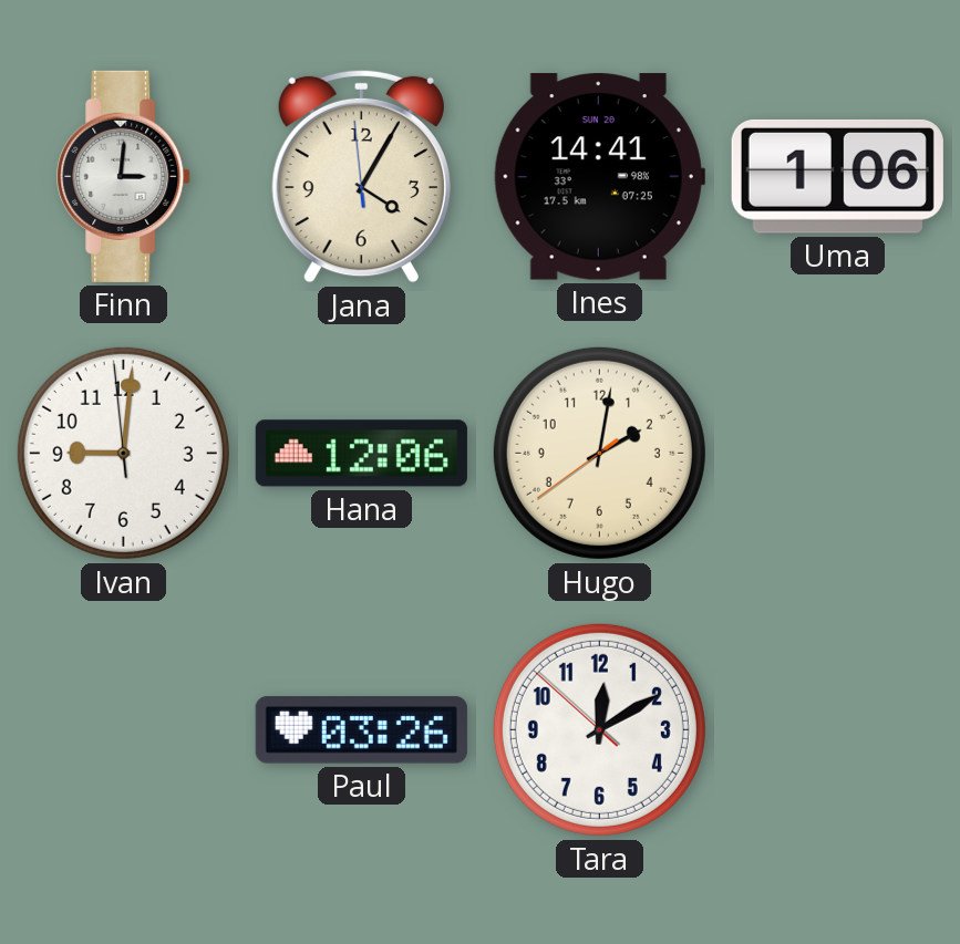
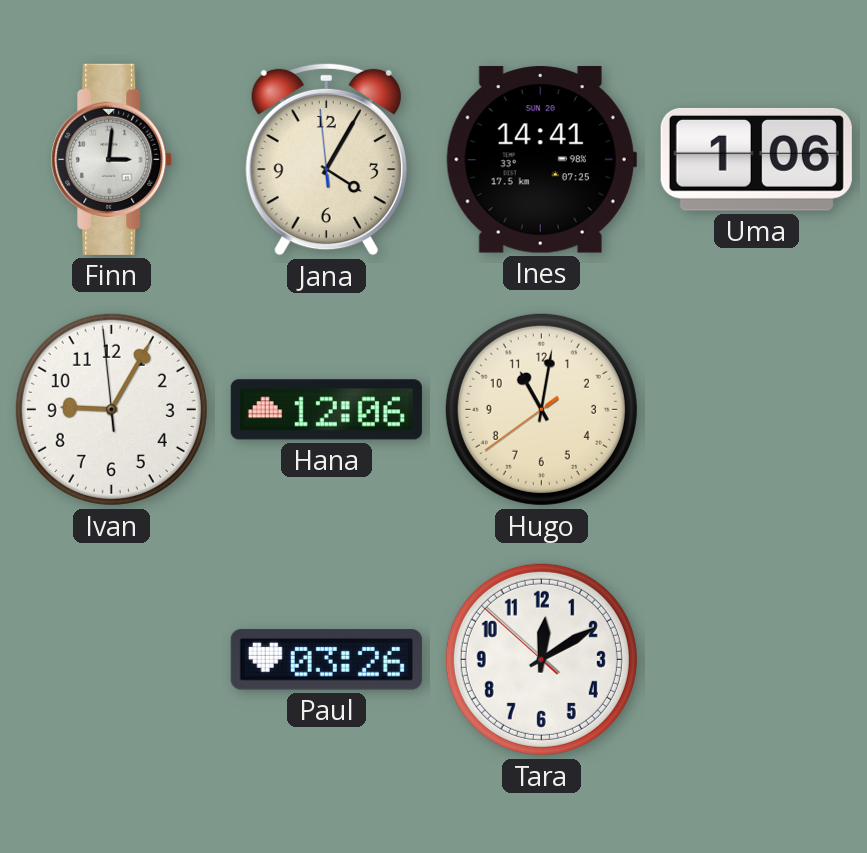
Ivan: 9:00 -> 9:04 (111, 409)
Hugo: 2:01 -> 11:01 (541, 409)
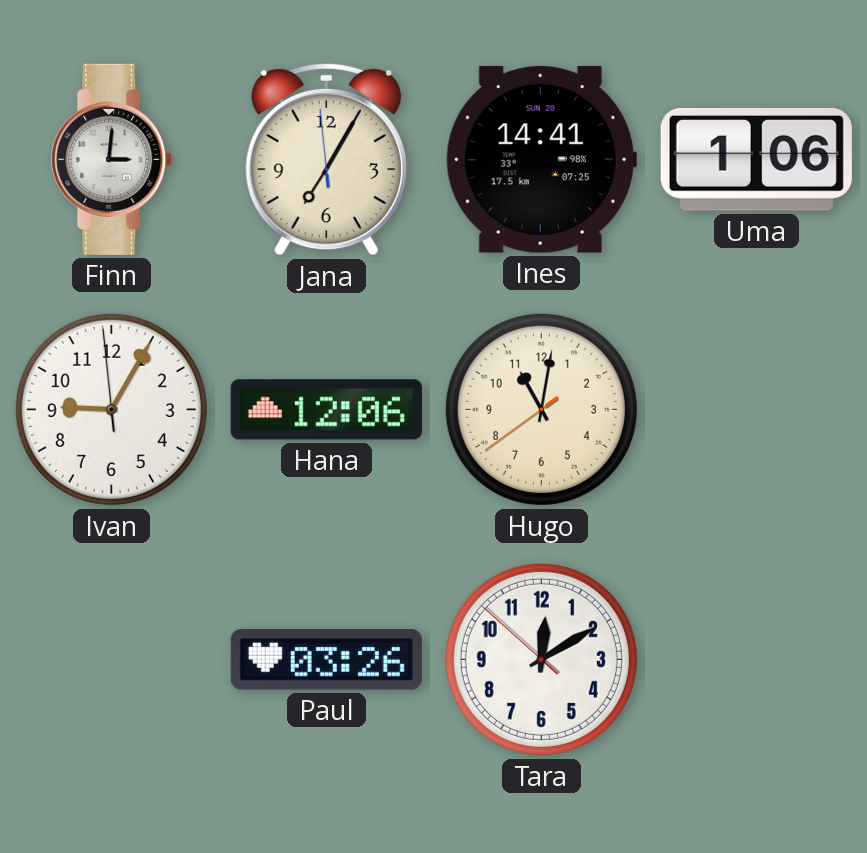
Jana: 4:04 -> 7:04 (326, 159)
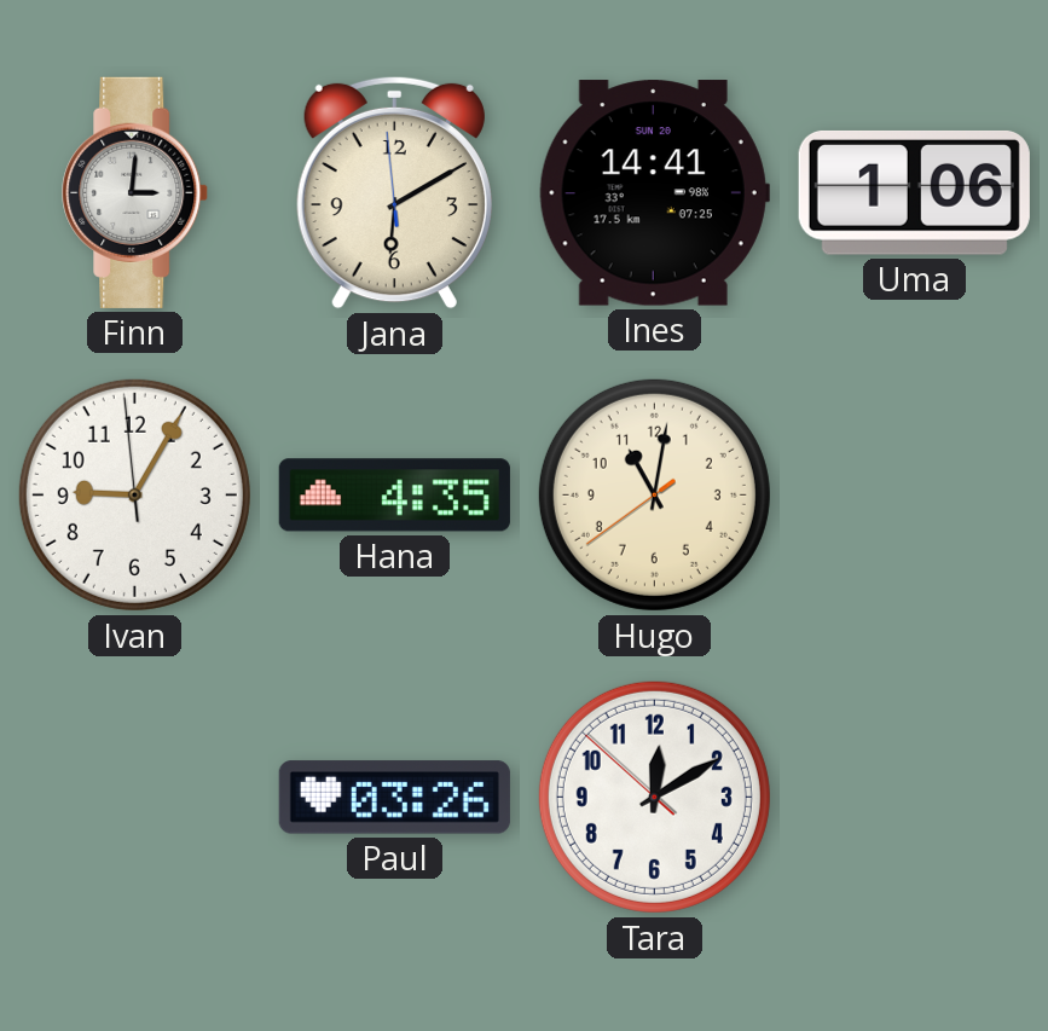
Jana: 7:04 -> 6:09 (394, 192)
Hana: 12:06 -> 4:35 (394, 496)
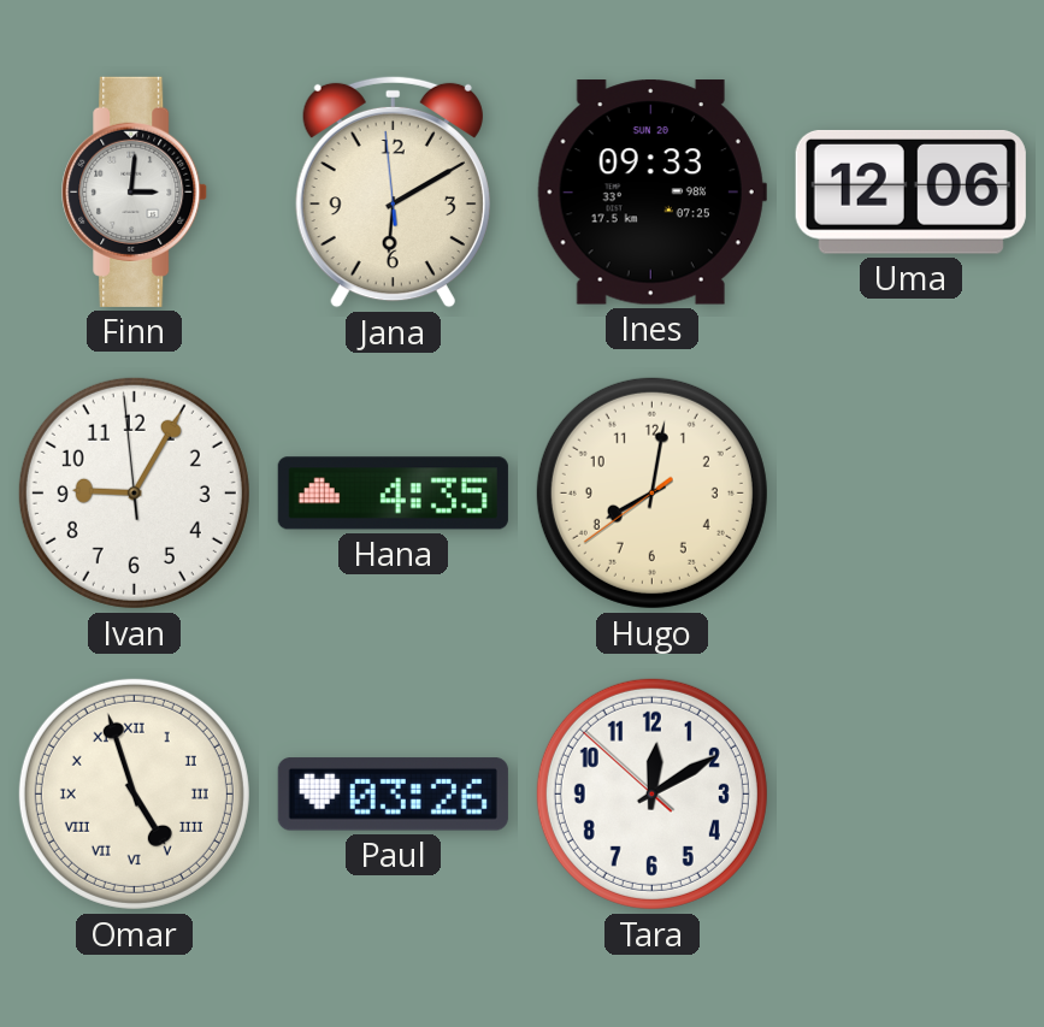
Ines: 14:41 -> 09:33 (651, 193)
Uma: 1:06 -> 12:06 (910, 191)
Hugo: 11:01 -> 8:01 (651, 492)
Omar: none -> 4:57 (134, 793)
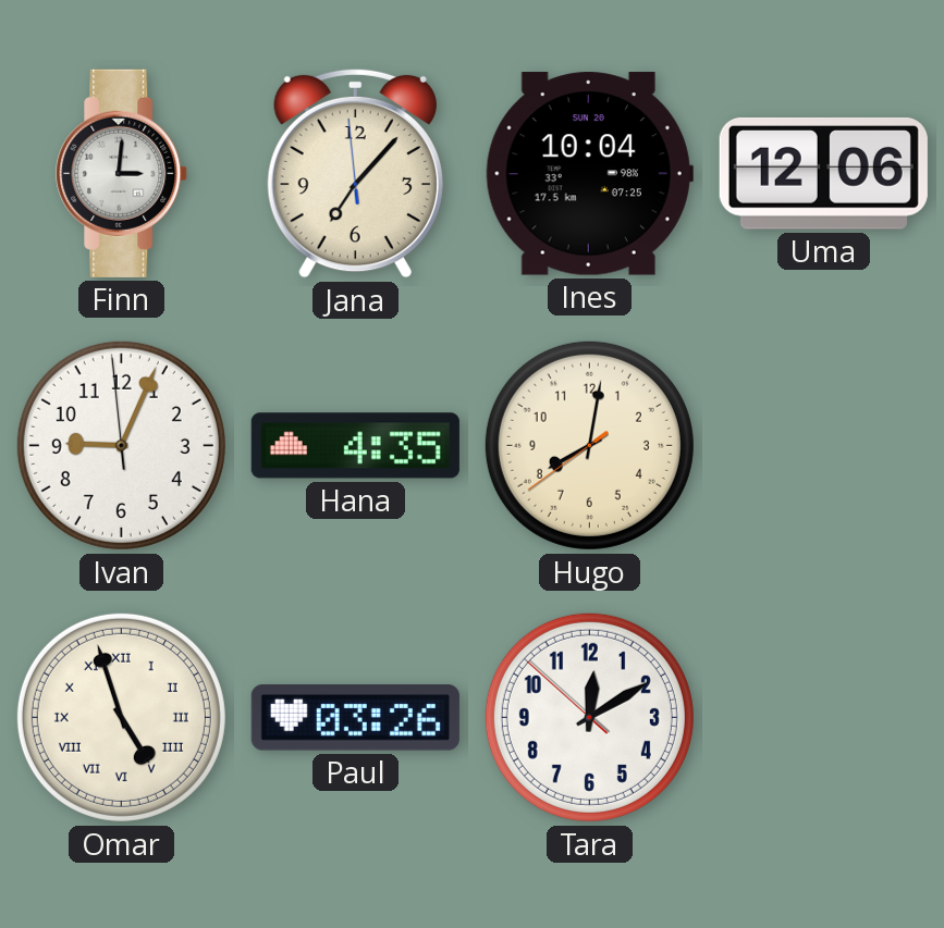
Jana: 6:09 -> 7:06 (355, 173)
Ines: 09:33 -> 10:04 (589, 174)
Ivan: 9:04 -> 9:03 (121, 445)
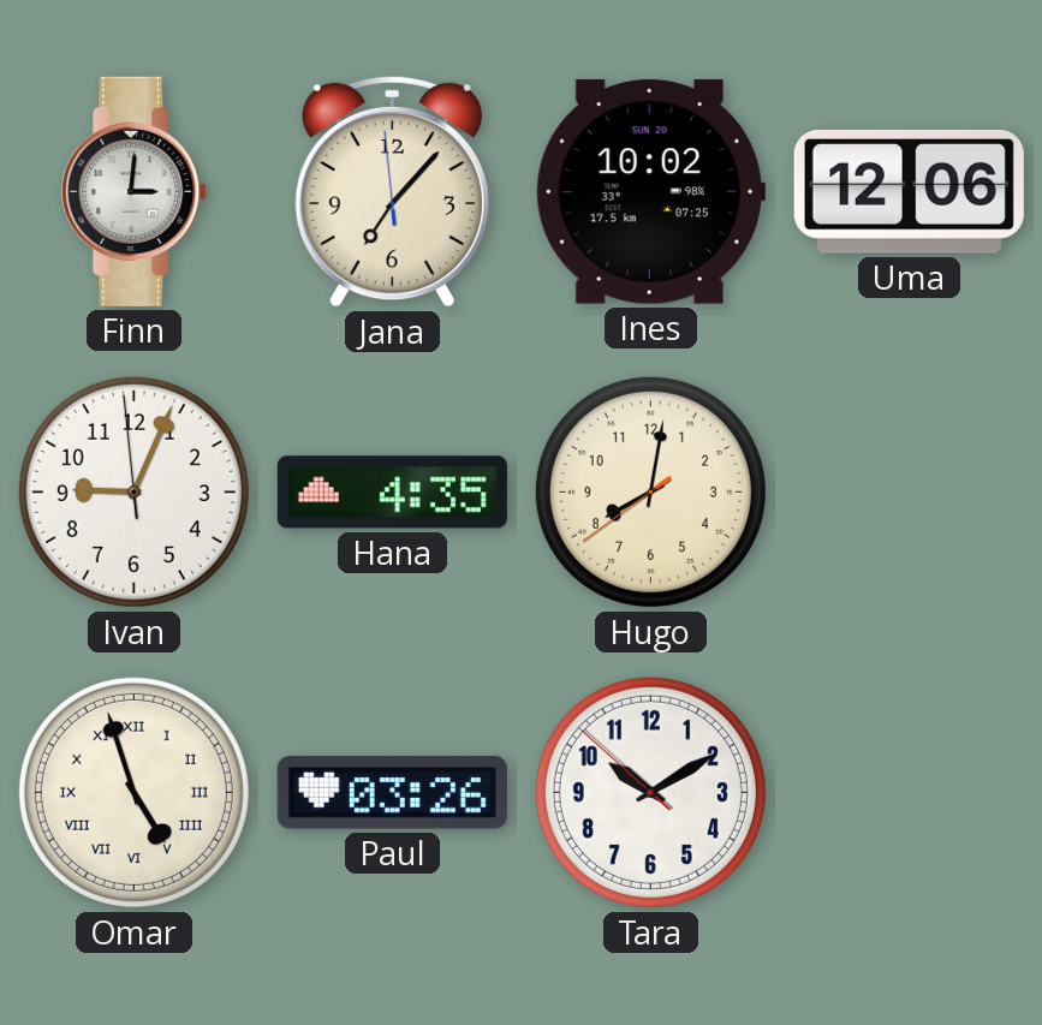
Ines: 10:04 -> 10:02 (650, 192)
Tara: 12:09 -> 10:09 (650, 792)
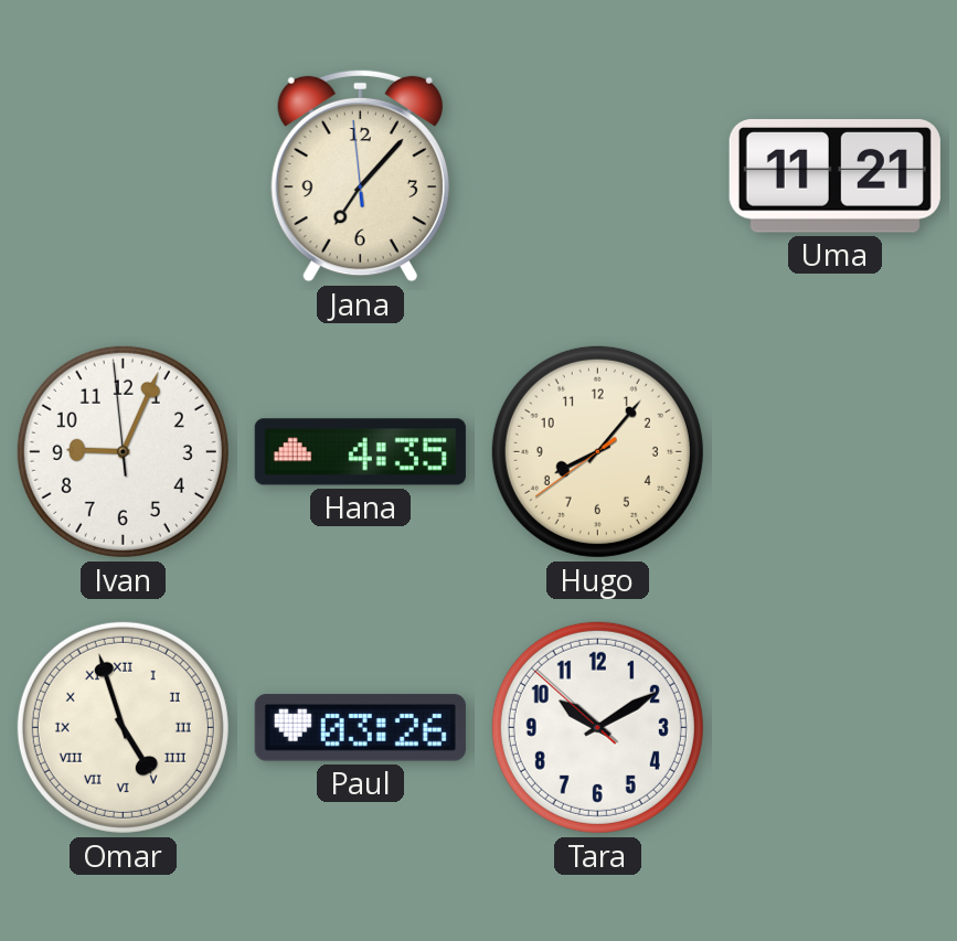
Finn: 3:01 -> none (135, 191)
Ines: 10:02 -> none (650, 192)
Uma: 12:06 -> 11:21 (834, 175)
Hugo: 8:01 -> 8:06 (597, 451)
